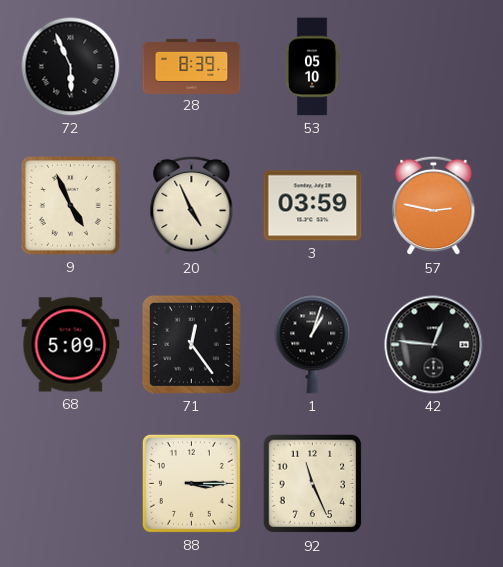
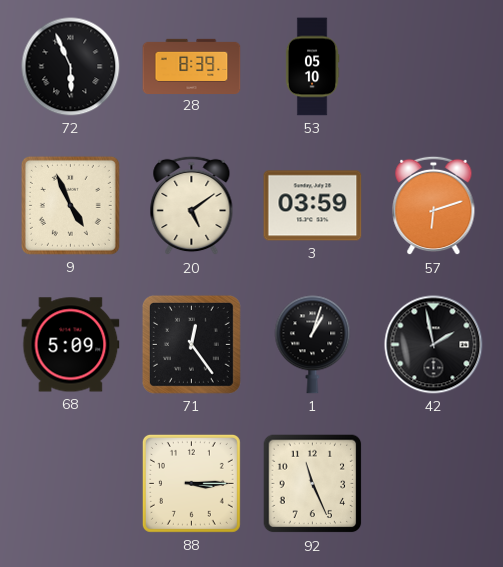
20: 4:56 -> 5:09 (192, 206)
57: 2:47 -> 6:12 (434, 206)
42: 12:46 -> 1:58 (434, 345)
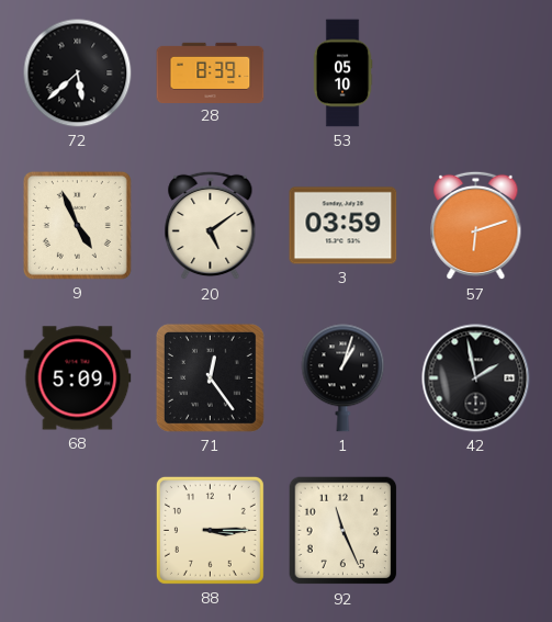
72: 5:56 -> 5:38 (78, 73)
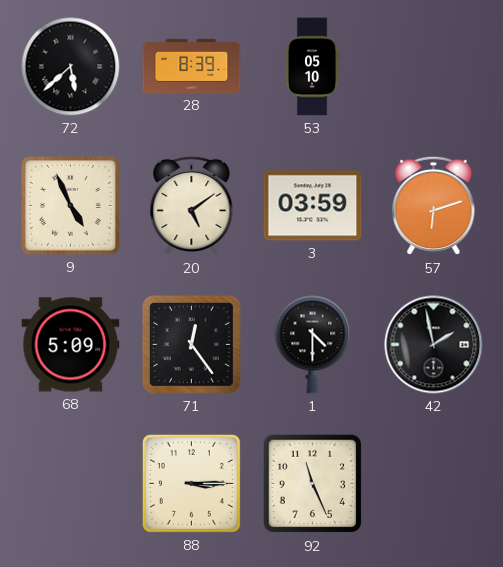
1: 1:03 -> 4:30 (313, 345)
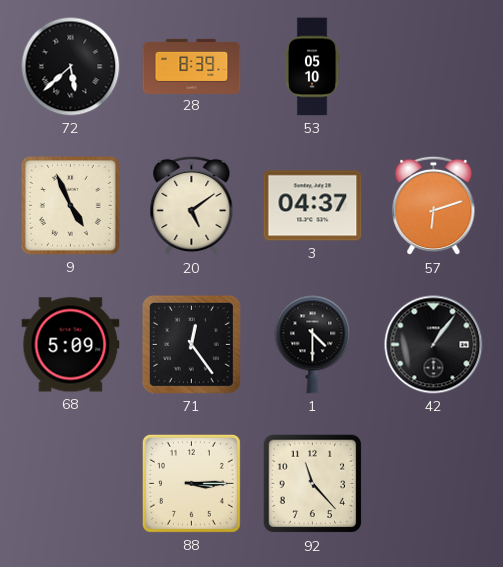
3: 03:59 -> 04:37 (313, 206)
42: 1:58 -> 1:06 (434, 345)
92: 11:26 -> 11:23 (313, 484)
